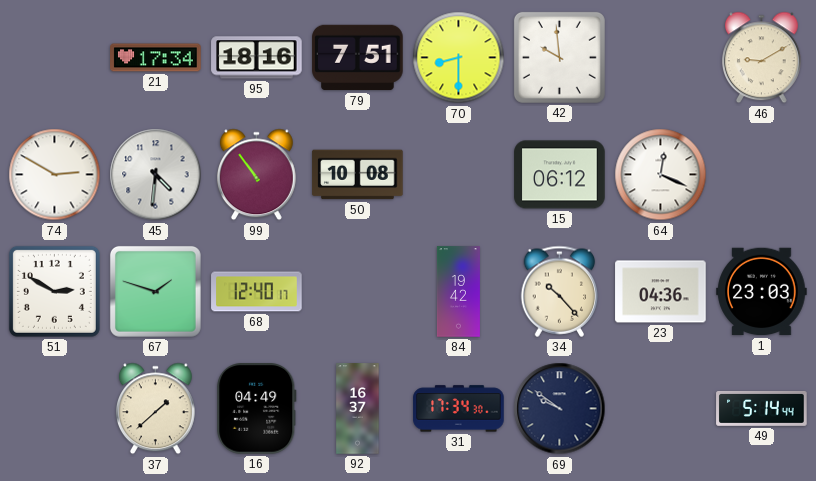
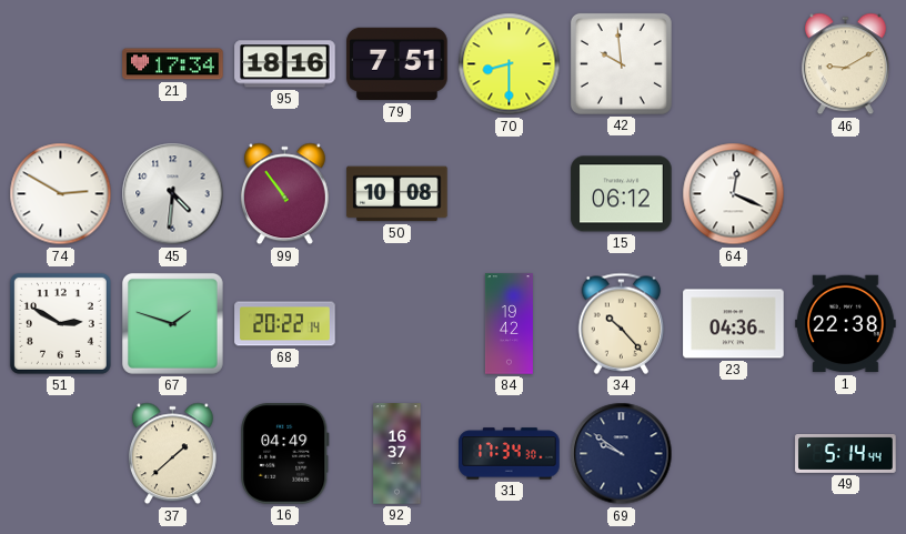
68: 12:40 -> 20:22 (285, 324)
1: 23:03 -> 22:38 (846, 324)
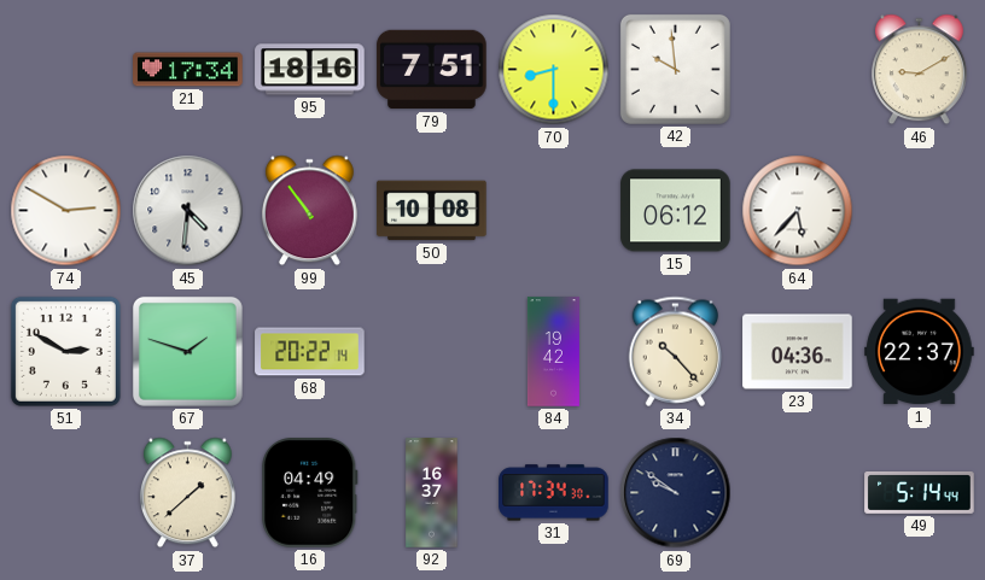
64: 12:19 -> 5:37 (798, 211)
1: 22:38 -> 22:37 (920, 352)
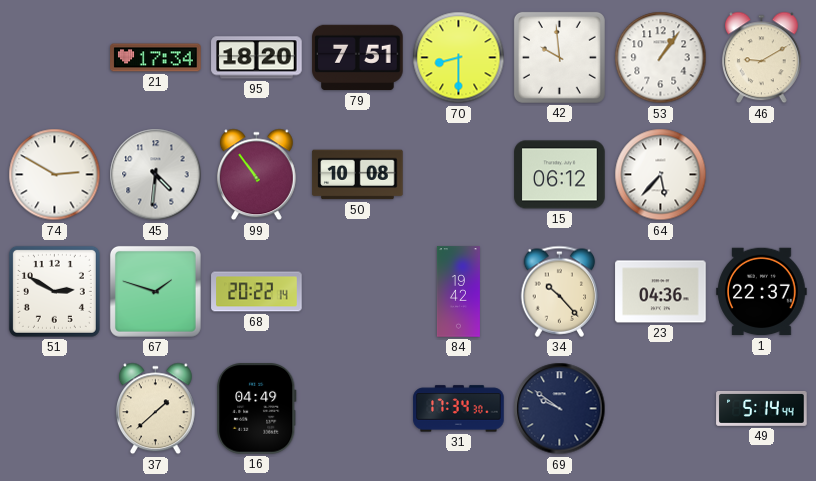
95: 18:16 -> 18:20 (257, 58)
53: none -> 1:06 (661, 58)
92: 16:37 -> none (432, 493)
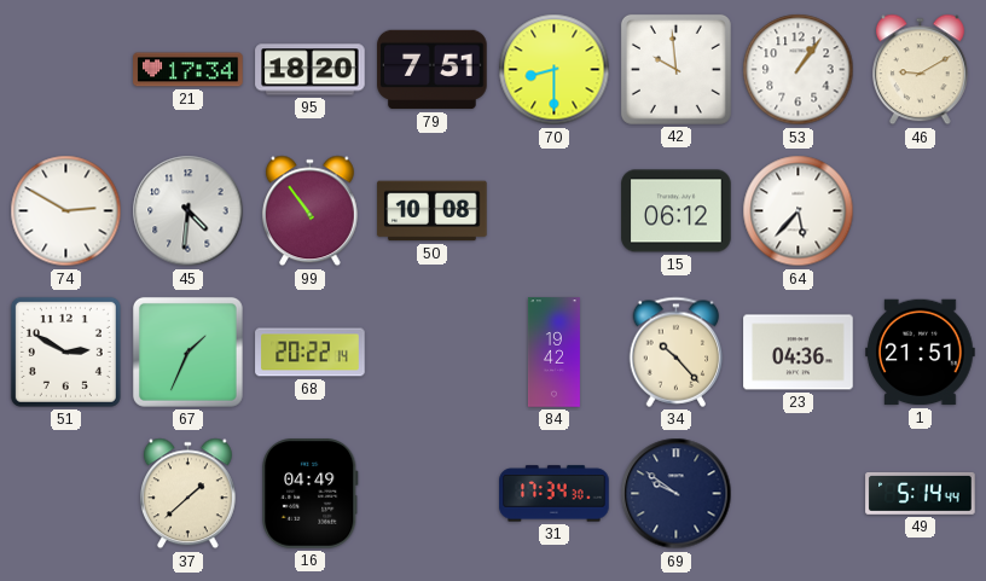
67: 1:48 -> 1:34 (187, 351)
1: 22:37 -> 21:51 (921, 353)
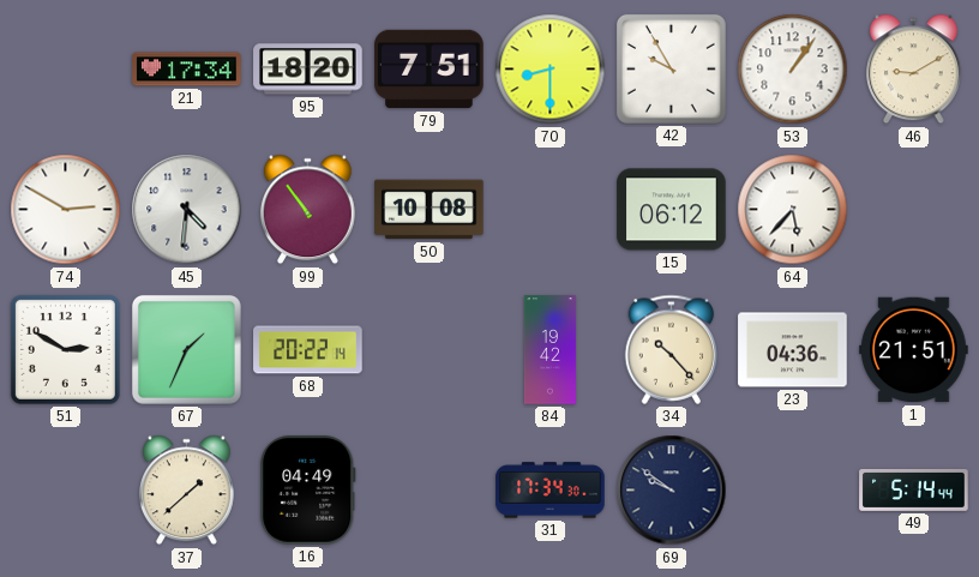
42: 9:59 -> 9:55 (671, 68)
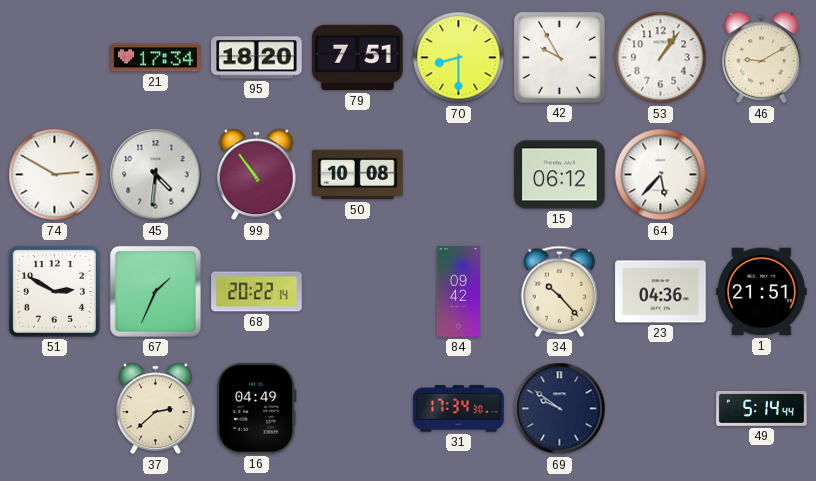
84: 19:42 -> 09:42 (458, 292)
37: 1:38 -> 2:38 (155, 409)
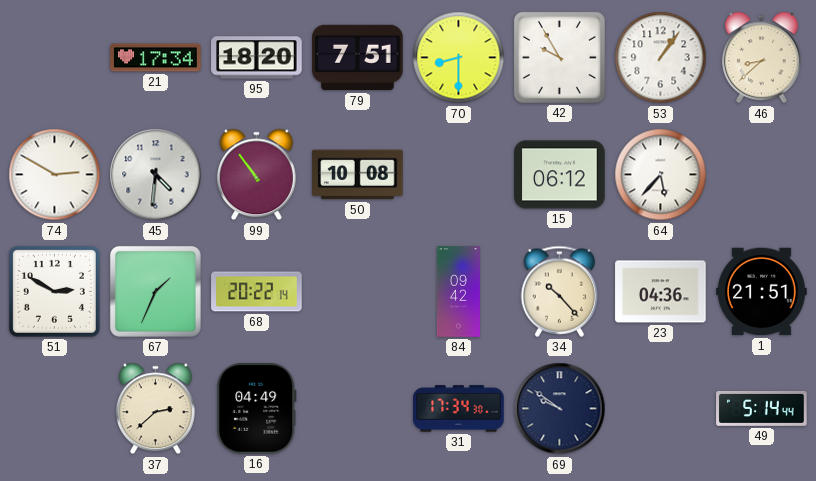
46: 9:10 -> 8:38 (761, 58)
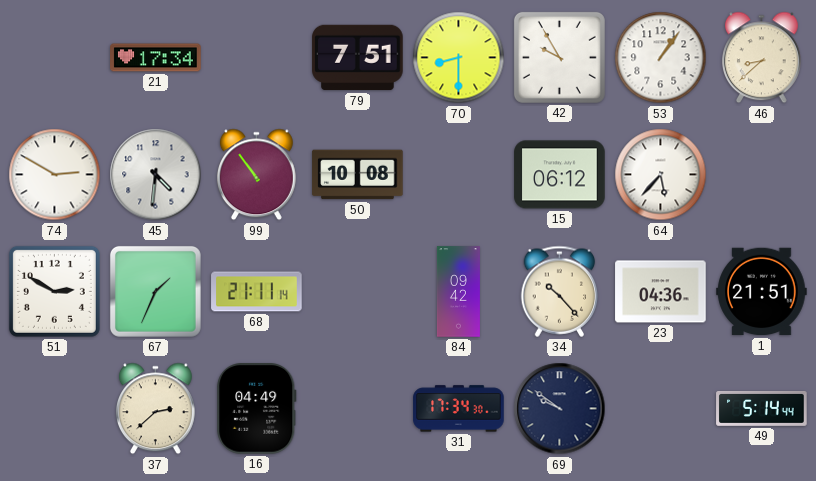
95: 18:20 -> none (257, 58)
68: 20:22 -> 21:11 (257, 292)
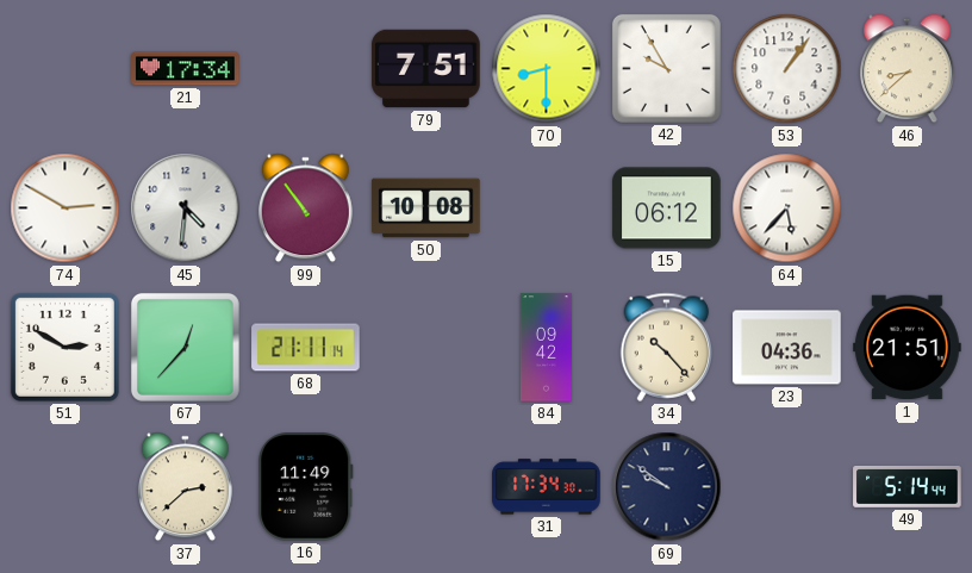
67: 1:34 -> 12:37 (185, 347)
16: 04:49 -> 11:49 (306, 487)
